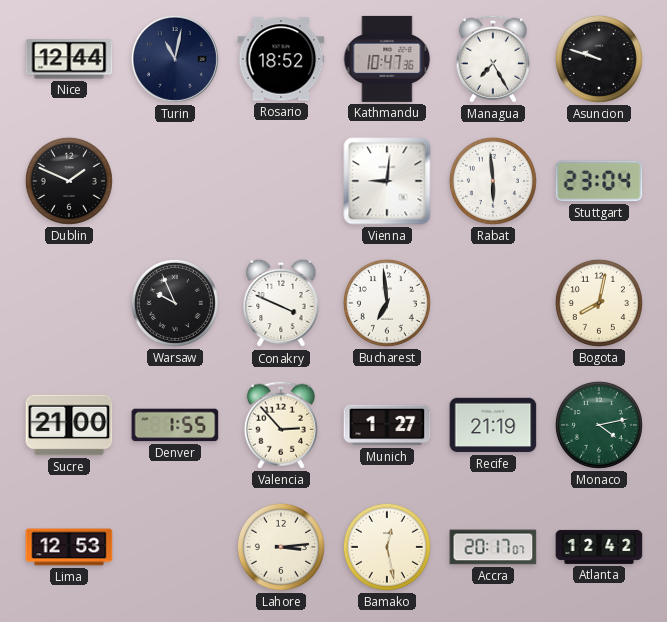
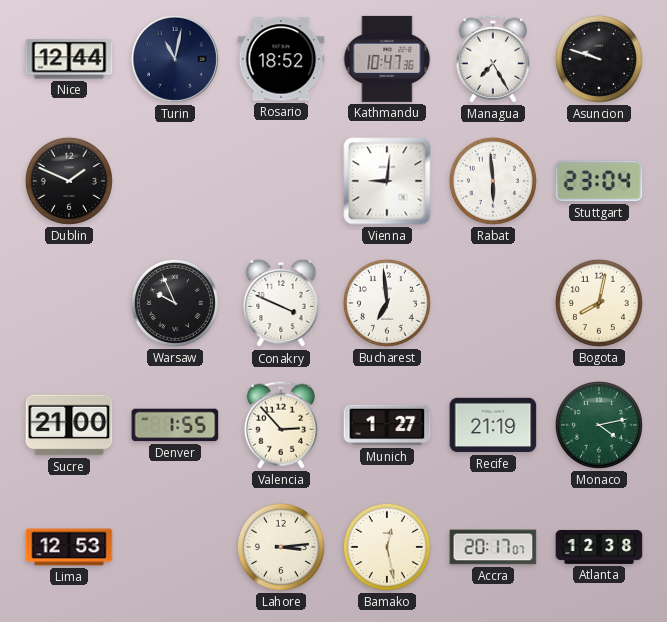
Atlanta: 12:42 -> 12:38 (599, 547)
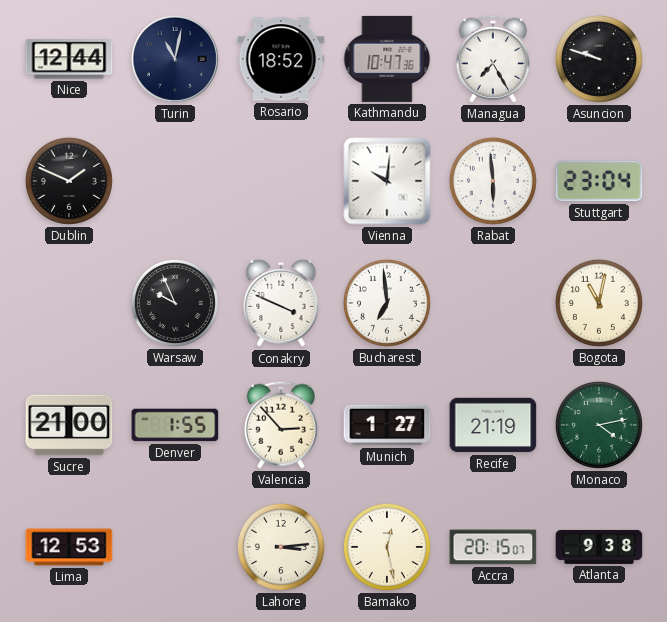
Vienna: 9:01 -> 10:01 (387, 181)
Bogota: 8:02 -> 11:02 (599, 303)
Accra: 20:17 -> 20:15 (493, 547)
Atlanta: 12:38 -> 9:38 (599, 547)
